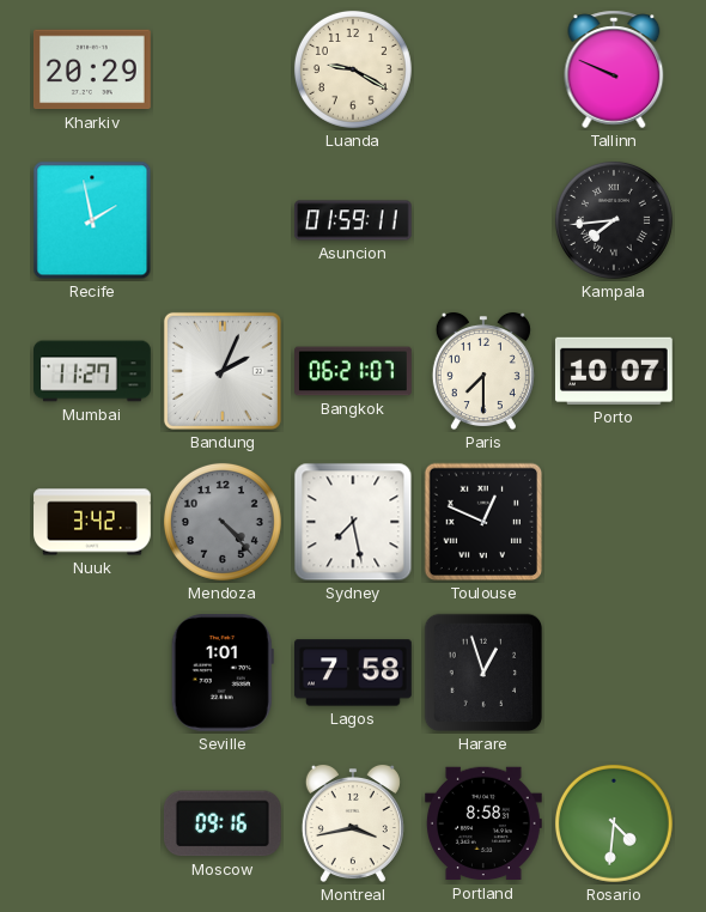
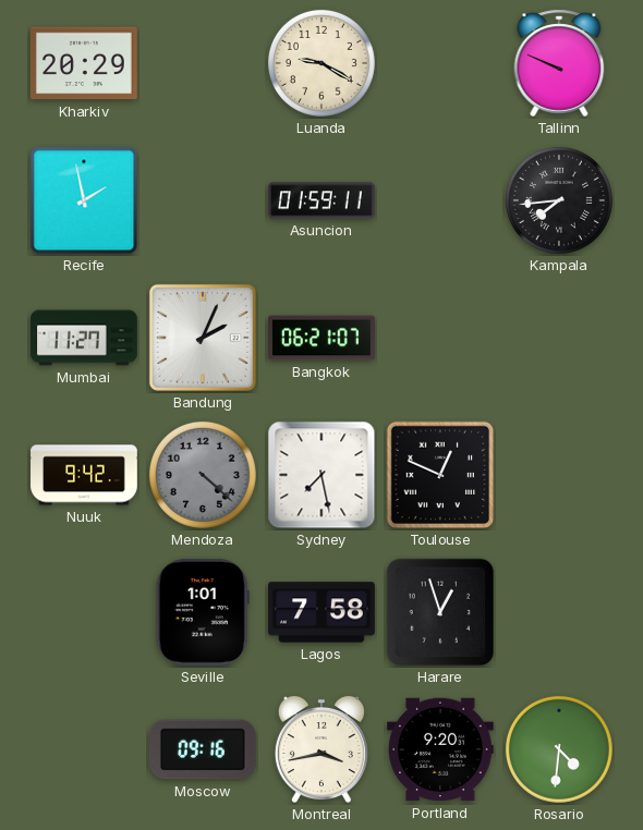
Paris: 7:30 -> none (483, 371)
Porto: 10:07 -> none (614, 371)
Nuuk: 3:42 -> 9:42 (84, 475)
Mendoza: 4:23 -> 4:22 (203, 475)
Portland: 8:58 -> 9:20 (441, 749)
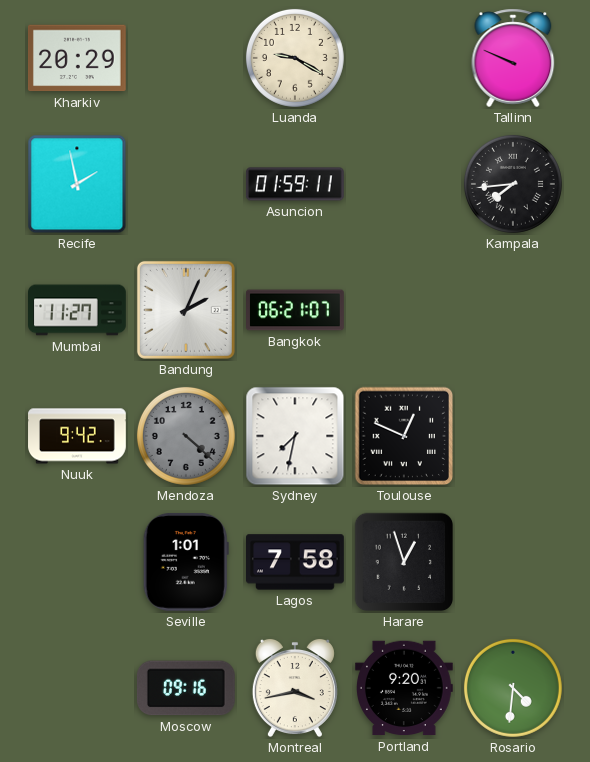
Sydney: 7:28 -> 7:32 (295, 436)
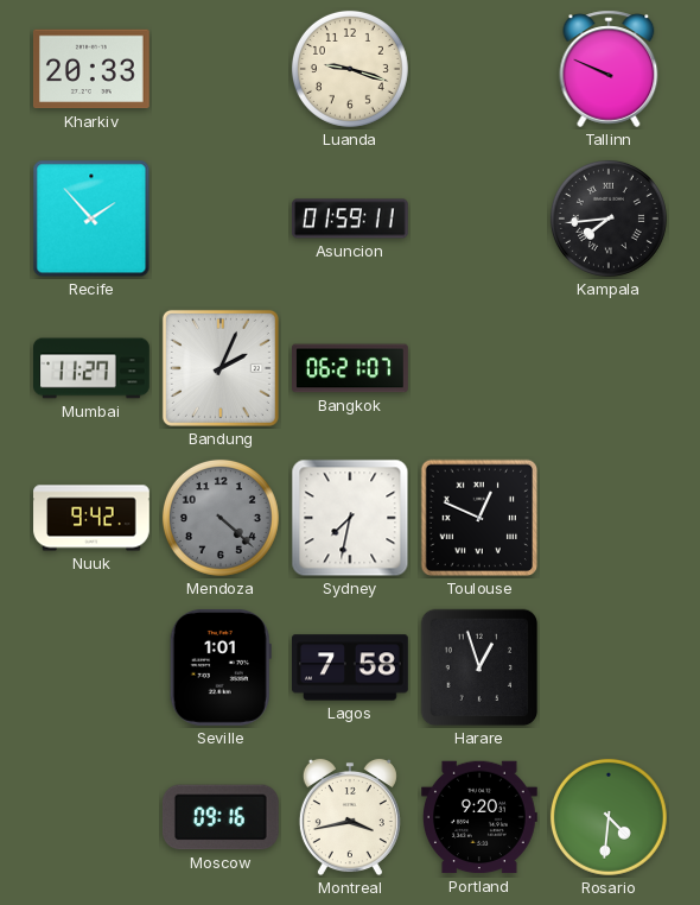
Kharkiv: 20:29 -> 20:33 (91, 69)
Luanda: 9:20 -> 9:18 (350, 69)
Recife: 1:58 -> 1:53 (91, 219)
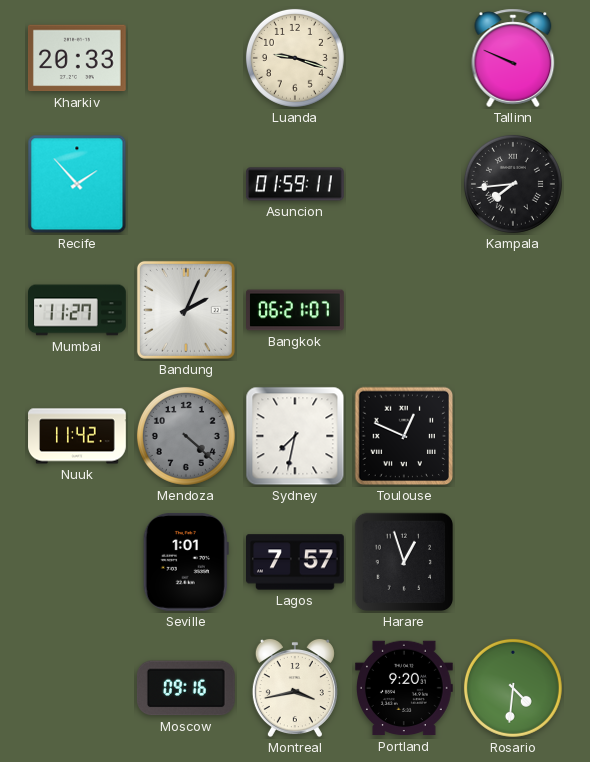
Nuuk: 9:42 -> 11:42 (77, 436)
Lagos: 7:58 -> 7:57 (296, 562)
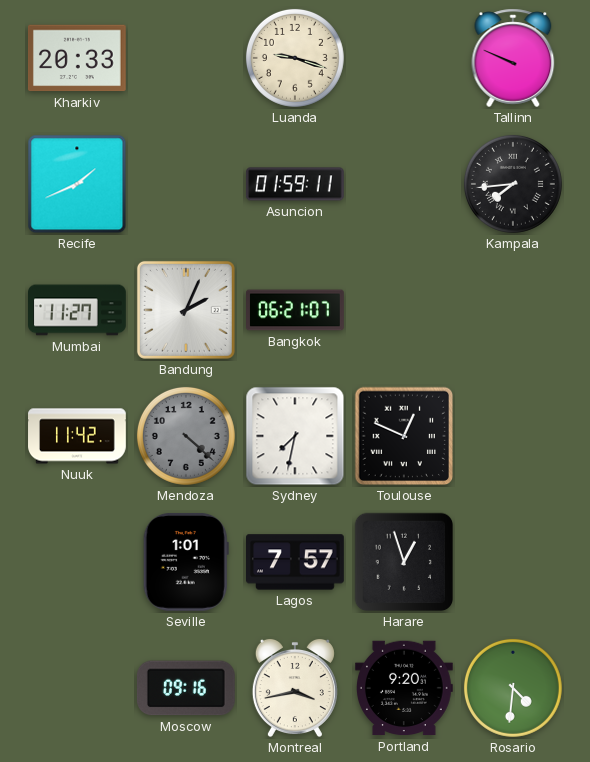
Recife: 1:53 -> 1:41 (77, 184)
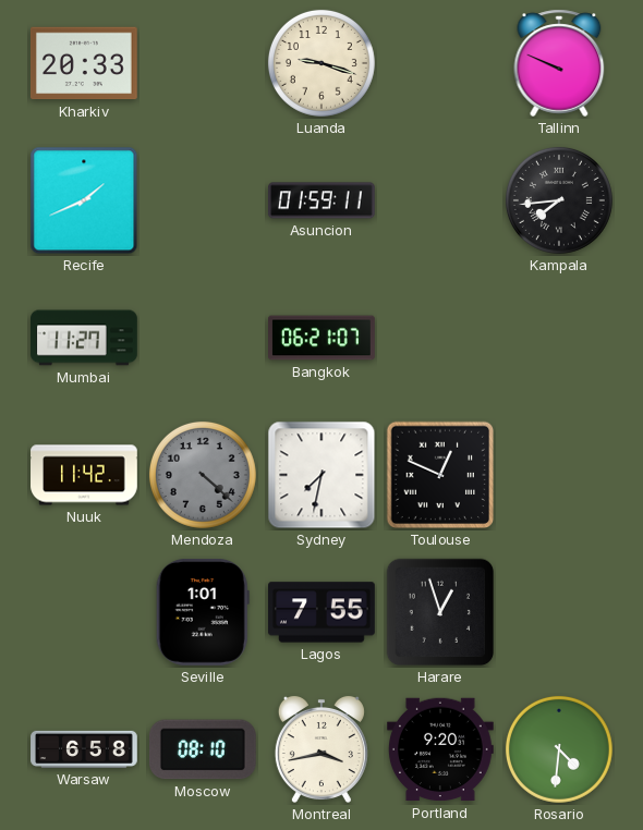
Bandung: 2:04 -> none (186, 310)
Lagos: 7:57 -> 7:55 (323, 612)
Warsaw: none -> 6:58 (84, 749)
Moscow: 09:16 -> 08:10 (203, 749)
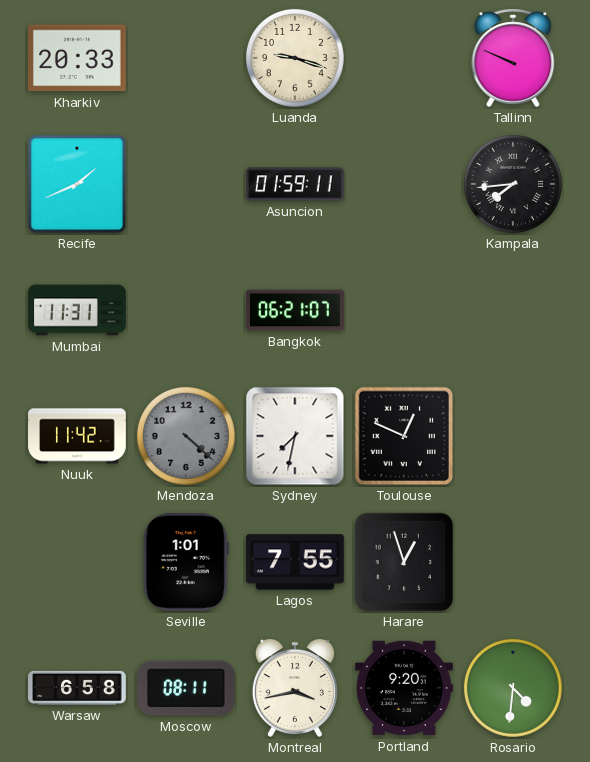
Mumbai: 11:27 -> 11:31 (78, 310)
Moscow: 08:10 -> 08:11 (186, 688)
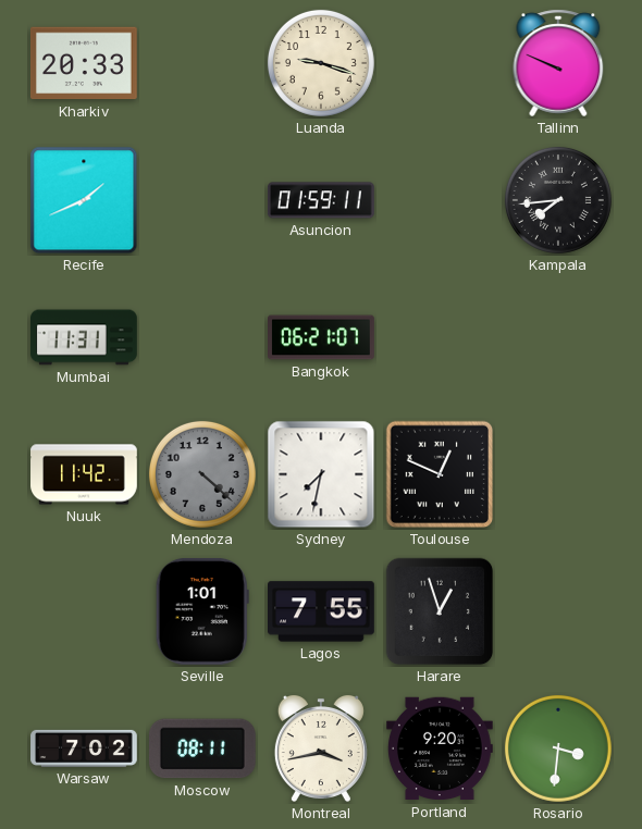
Warsaw: 6:58 -> 7:02 (84, 748)
Rosario: 4:31 -> 3:31 (558, 748)
